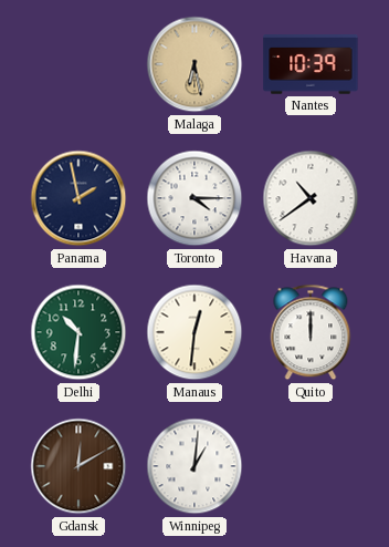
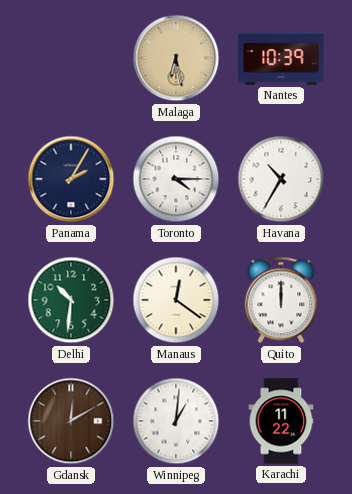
Panama: 1:58 -> 2:05 (71, 179)
Havana: 10:39 -> 10:35 (281, 179)
Manaus: 12:31 -> 12:21 (176, 300)
Karachi: none -> 11:22 (281, 421)
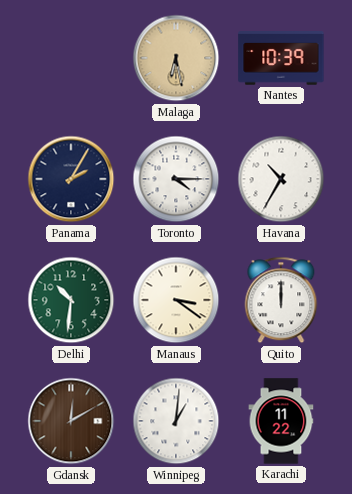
Manaus: 12:21 -> 3:21 (176, 300)
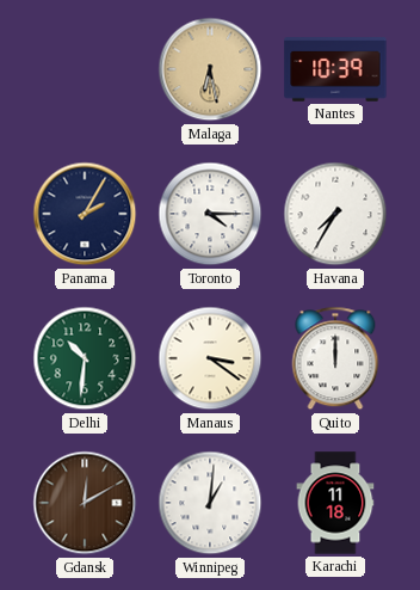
Havana: 10:35 -> 7:35 (335, 214)
Karachi: 11:22 -> 11:18 (335, 503)
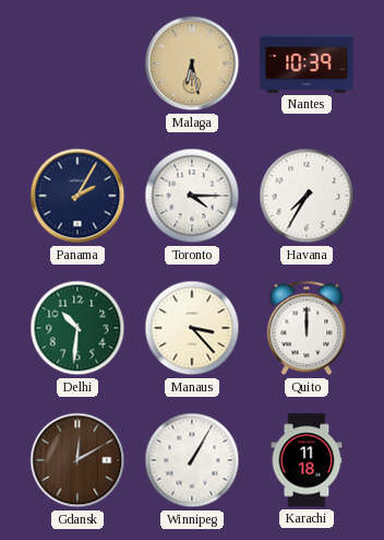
Manaus: 3:21 -> 3:23 (192, 328)
Winnipeg: 1:01 -> 1:05 (192, 460)
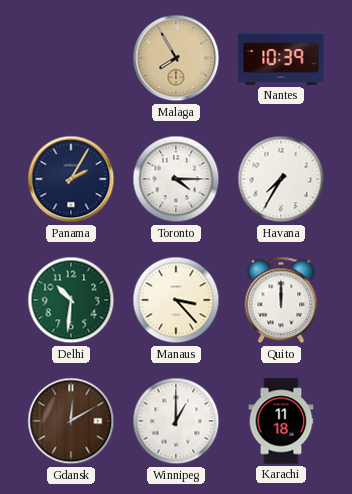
Malaga: 6:28 -> 7:55 (176, 58)
Winnipeg: 1:05 -> 1:00 (176, 421)
